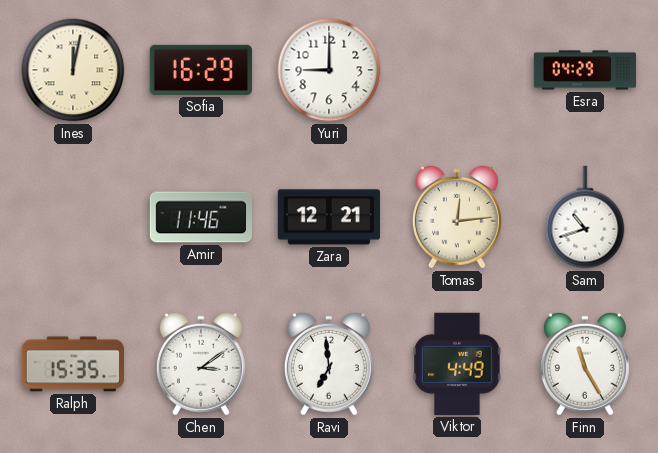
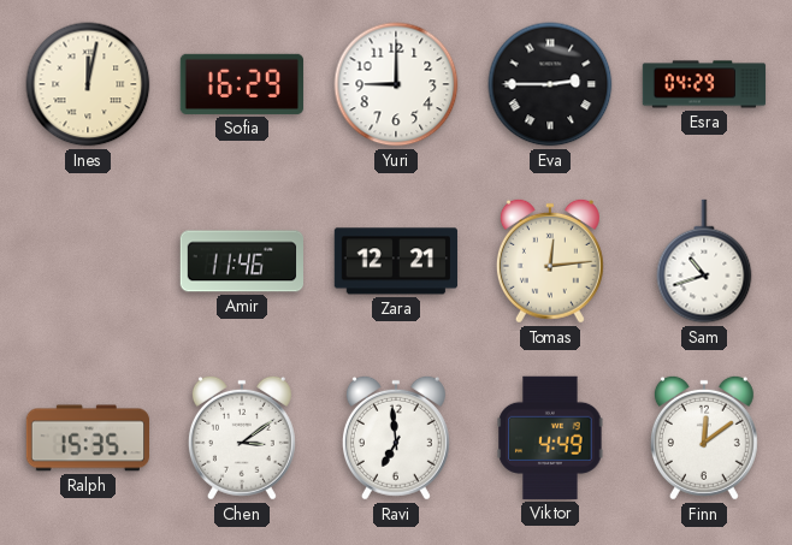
Eva: none -> 2:45 (550, 84)
Finn: 11:25 -> 12:09 (704, 438)
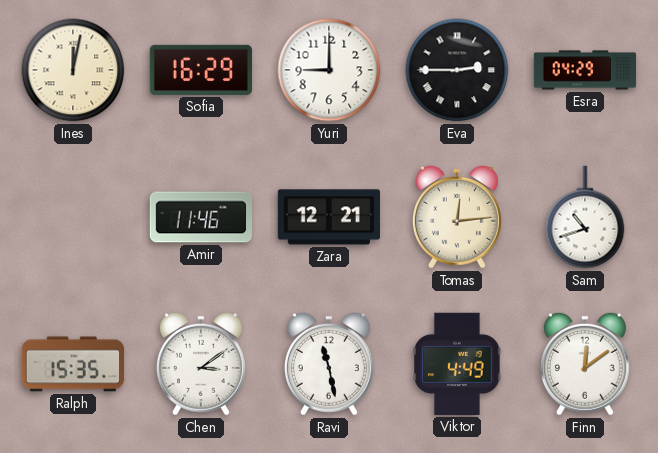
Ravi: 6:59 -> 11:28 (329, 364)
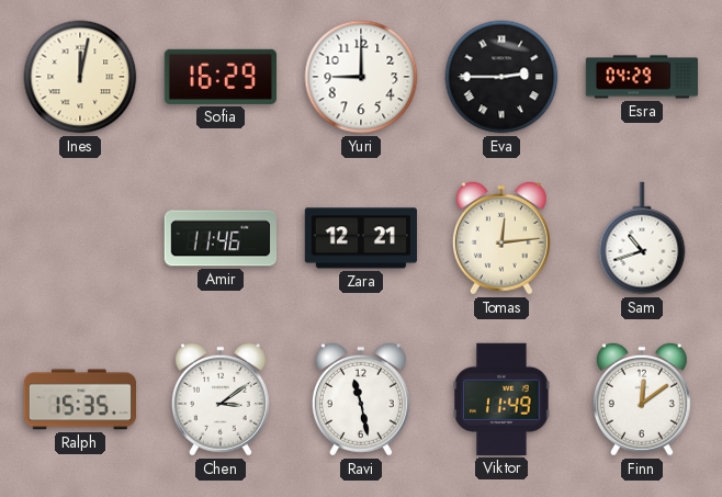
Viktor: 4:49 -> 11:49 (501, 399)
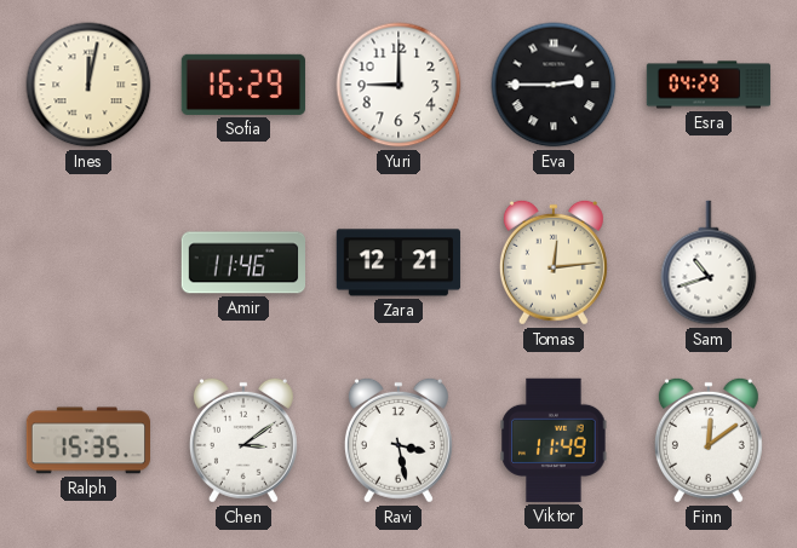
Ravi: 11:28 -> 3:28 (398, 440)
